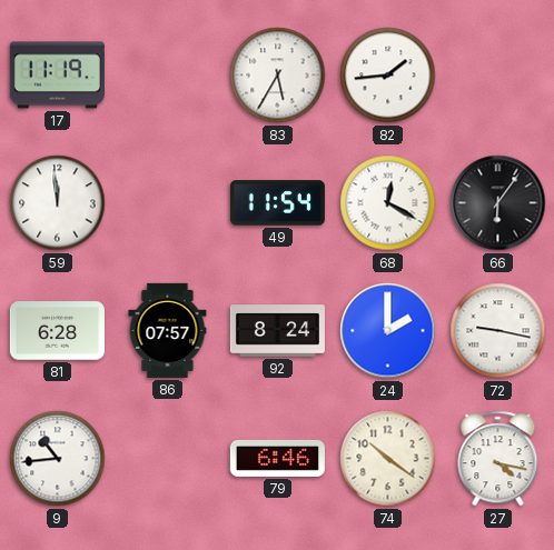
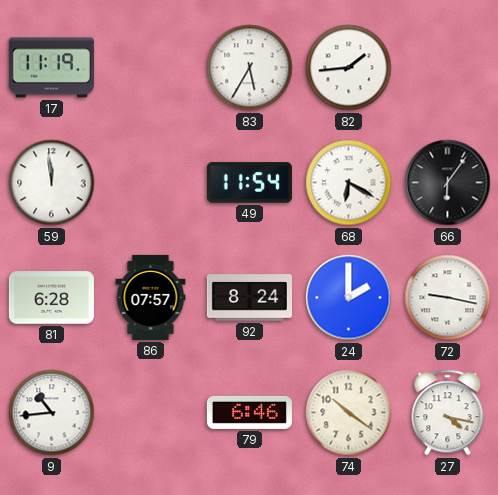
68: 12:20 -> 6:20 (349, 183)
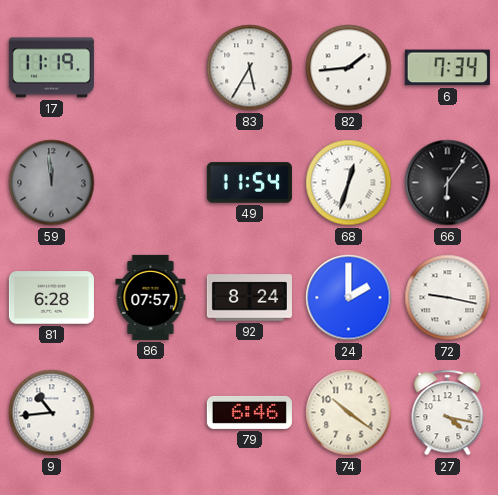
6: none -> 7:34 (447, 68)
59 dial: white -> grey (52, 183)
68: 6:20 -> 12:33 (349, 183)
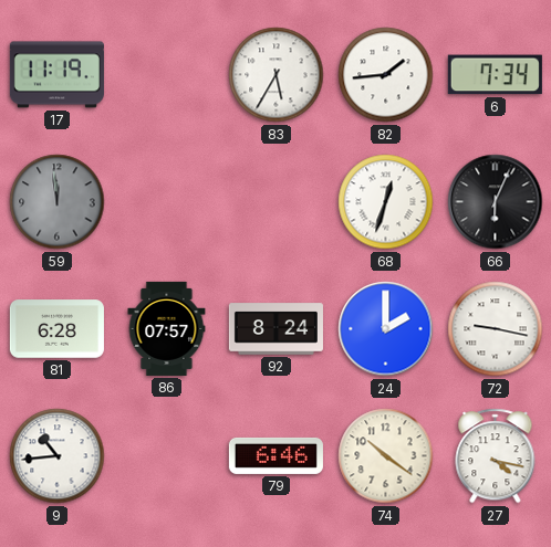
49: 11:54 -> none (249, 183)
66: 6:06 -> 6:04 (496, 202)
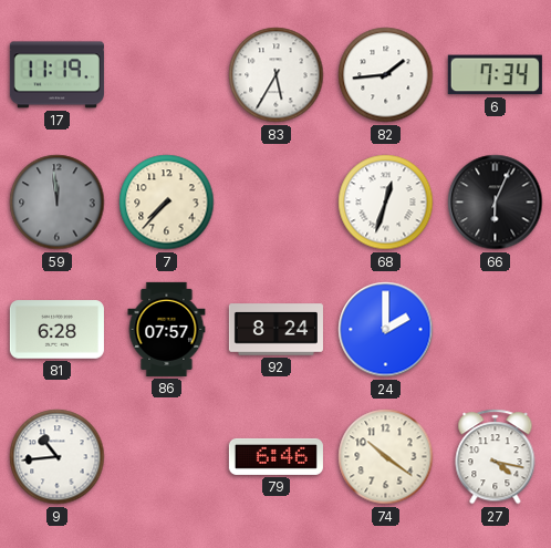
7: none -> 7:37 (167, 203)
72: 9:17 -> none (496, 329)
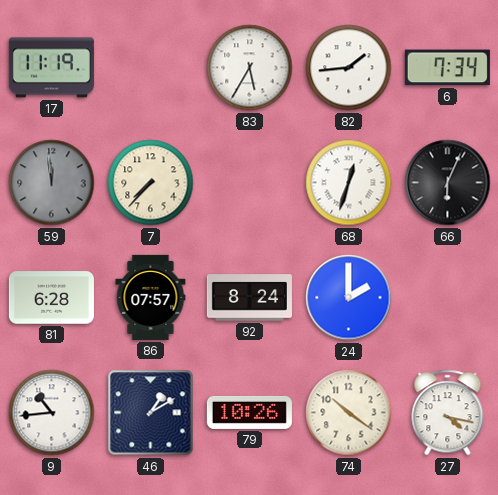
46: none -> 1:10 (151, 413)
79: 6:46 -> 10:26 (249, 412)
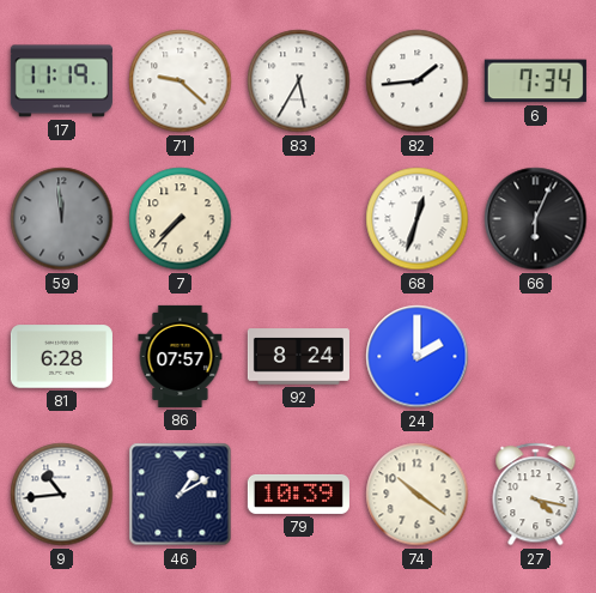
71: none -> 9:22 (181, 81)
79: 10:26 -> 10:39 (298, 494)
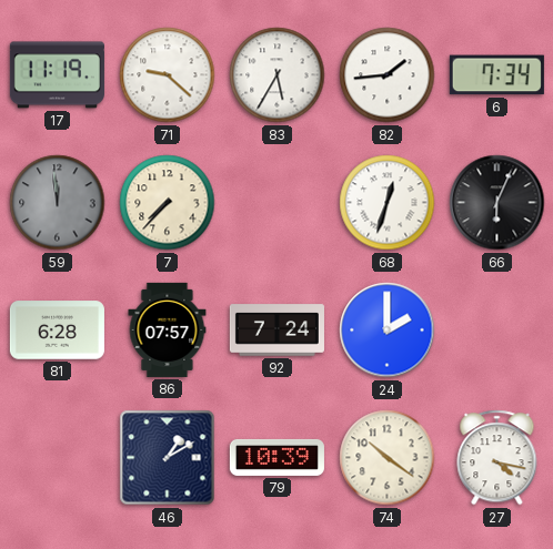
92: 8:24 -> 7:24 (276, 331)
9: 10:44 -> none (62, 495)
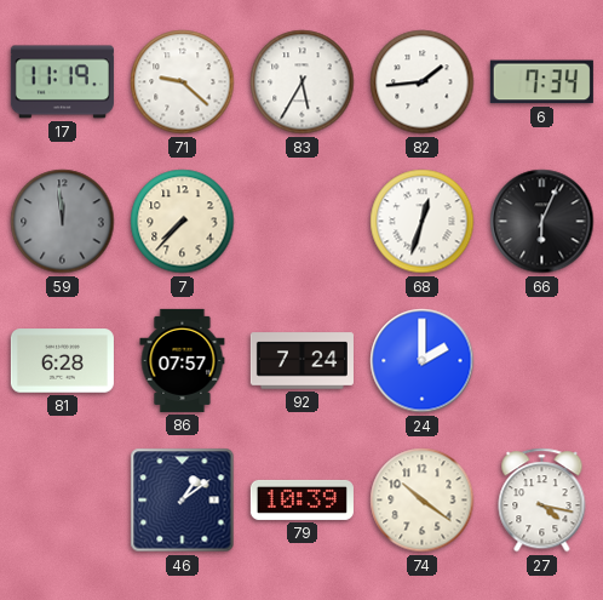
46: 1:10 -> 1:09 (183, 501)
